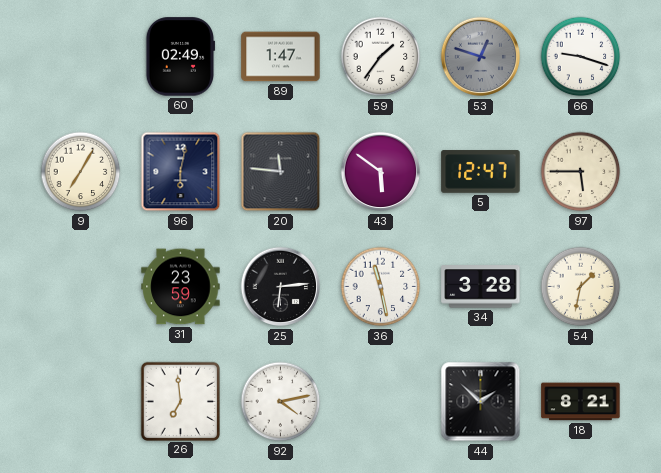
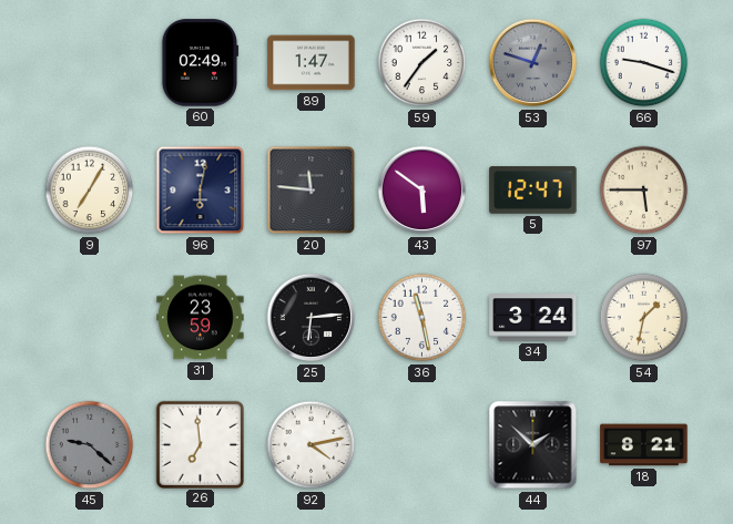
34: 3:28 -> 3:24 (533, 318)
45: none -> 9:22 (90, 445)
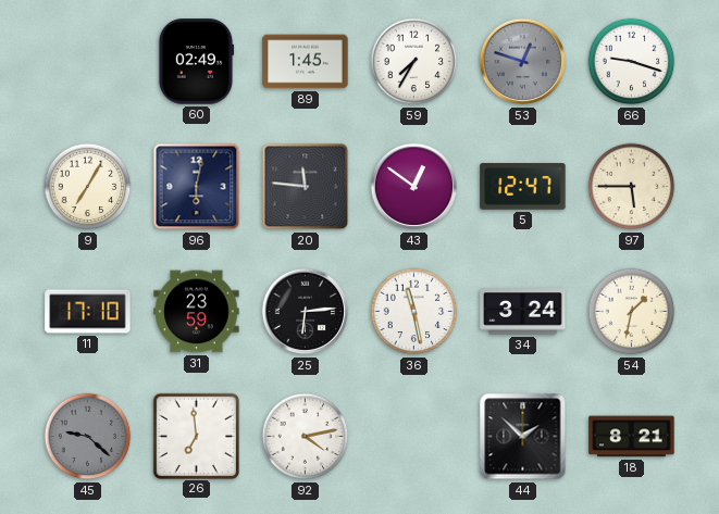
89: 1:47 -> 1:45 (306, 62)
59: 1:36 -> 7:35 (414, 62)
43: 5:51 -> 12:51 (414, 187)
11: none -> 17:10 (88, 312)
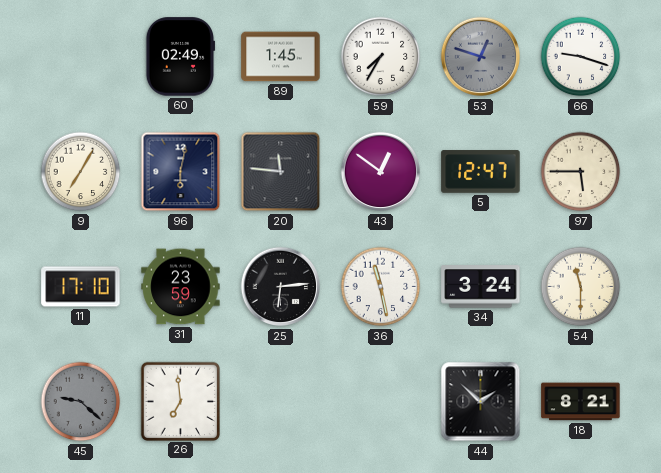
54: 1:32 -> 11:30 (581, 287)
92: 4:13 -> none (306, 437)
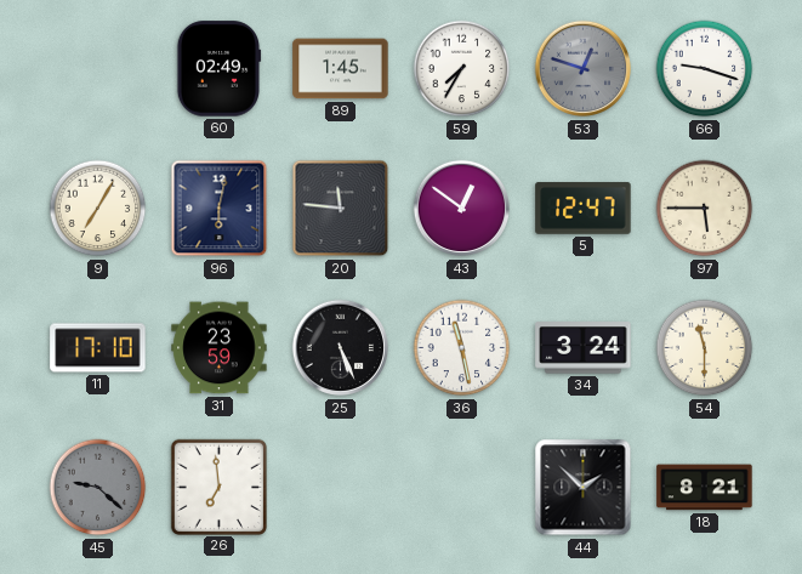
25: 6:14 -> 5:26 (341, 348)
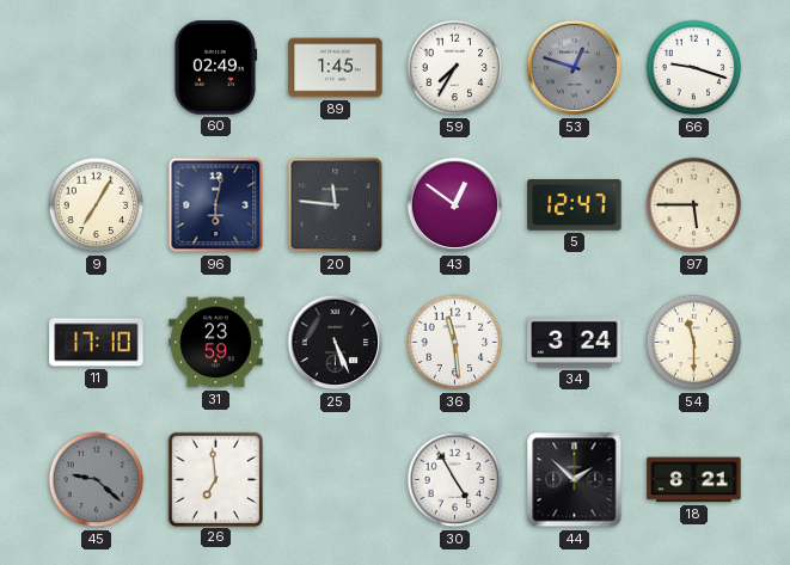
36: 11:28 -> 11:29 (455, 343)
30: none -> 4:55 (455, 480)
